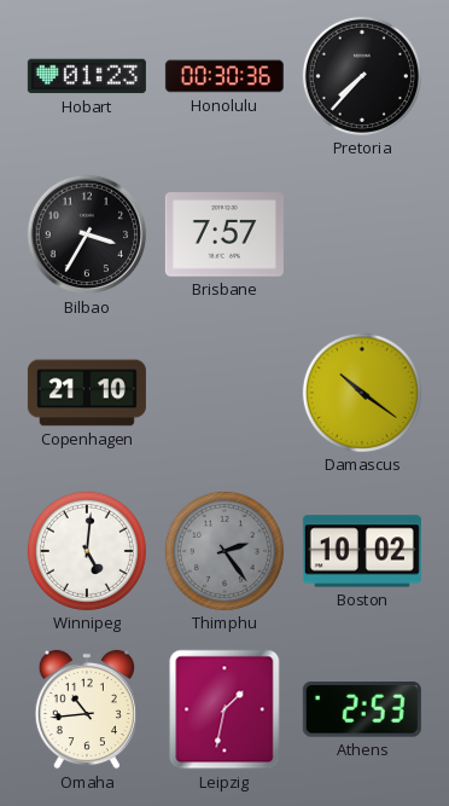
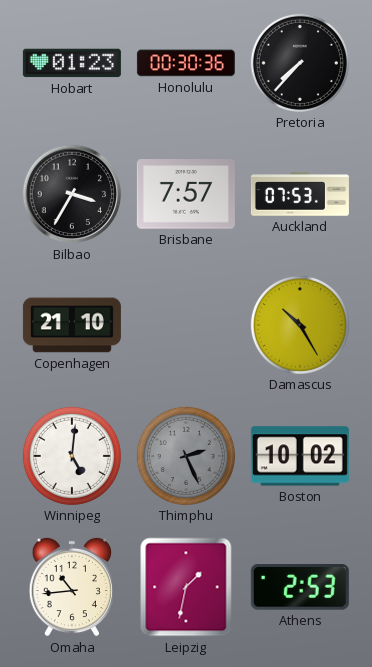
Auckland: none -> 07:53 (300, 194)
Damascus: 10:21 -> 10:25 (300, 325)
Thimphu: 2:24 -> 2:26 (186, 456)
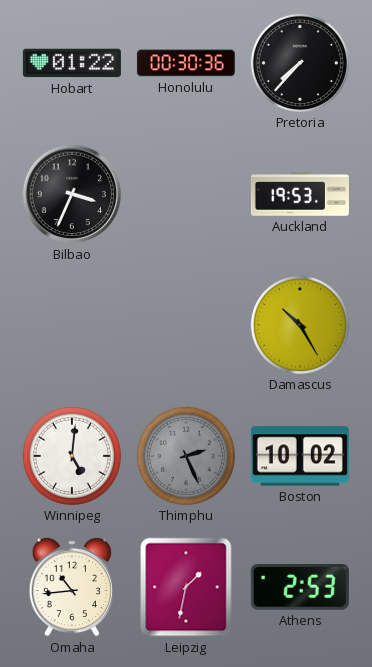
Hobart: 01:23 -> 01:22 (72, 63)
Bilbao: 3:35 -> 3:34 (72, 194)
Brisbane: 7:57 -> none (186, 194)
Auckland: 07:53 -> 19:53 (300, 194)
Copenhagen: 21:10 -> none (72, 325)
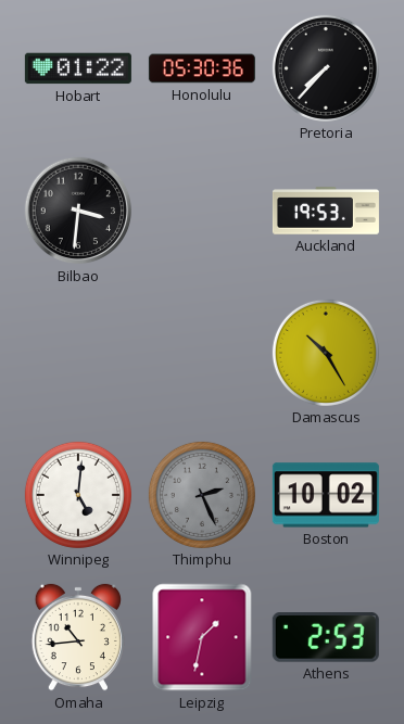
Honolulu: 00:30 -> 05:30 (202, 68)
Bilbao: 3:34 -> 3:31 (78, 211)
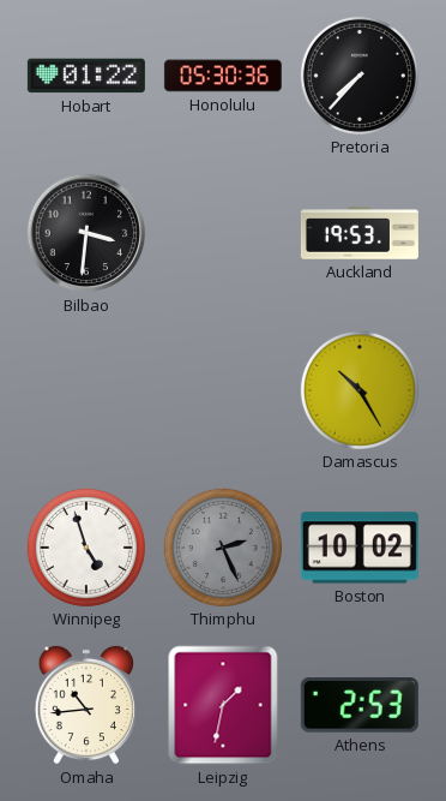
Winnipeg: 5:01 -> 4:57 (86, 548)
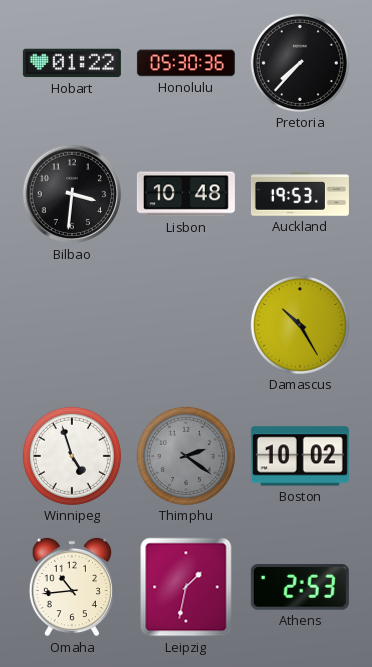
Lisbon: none -> 10:48 (186, 194)
Thimphu: 2:26 -> 2:21 (186, 456)
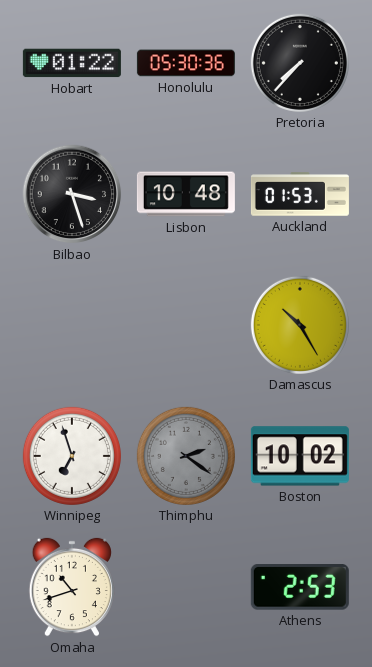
Bilbao: 3:31 -> 3:27 (72, 194)
Auckland: 19:53 -> 01:53 (300, 194)
Winnipeg: 4:57 -> 6:57 (72, 456)
Omaha: 10:44 -> 10:42 (72, 587)
Leipzig: 1:32 -> none (186, 587)
